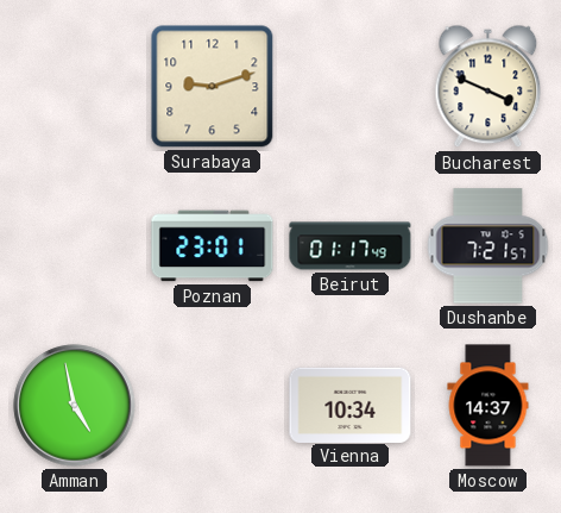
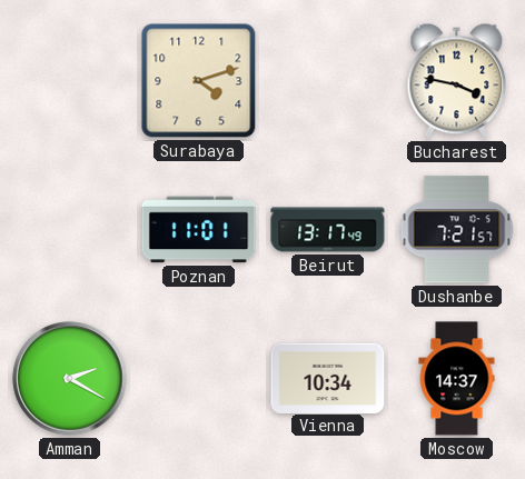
Surabaya: 9:12 -> 4:12 (199, 81)
Bucharest: 3:49 -> 3:47 (457, 81)
Poznan: 23:01 -> 11:01 (199, 230)
Beirut: 01:17 -> 13:17 (328, 230)
Amman: 4:58 -> 2:20 (70, 379)
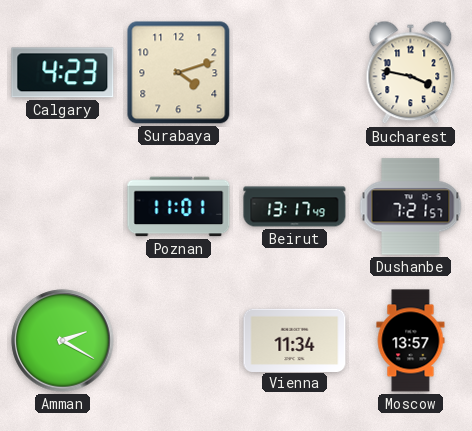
Calgary: none -> 4:23 (63, 73)
Vienna: 10:34 -> 11:34 (295, 340)
Moscow: 14:37 -> 13:57 (411, 341)
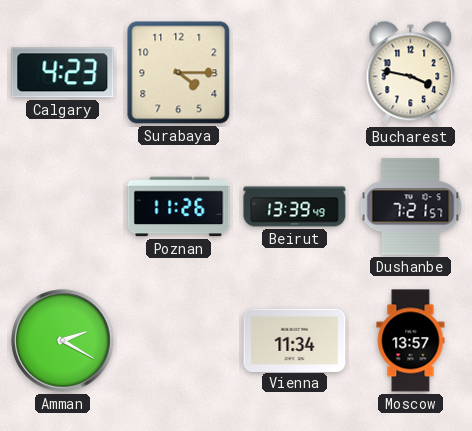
Surabaya: 4:12 -> 4:15 (179, 73)
Poznan: 11:01 -> 11:26 (179, 207)
Beirut: 13:17 -> 13:39 (295, 207)
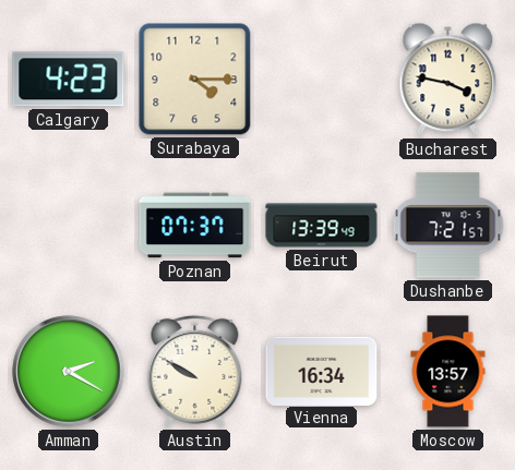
Poznan: 11:26 -> 07:37 (195, 226)
Austin: none -> 9:50 (195, 371)
Vienna: 11:34 -> 16:34 (322, 371)
